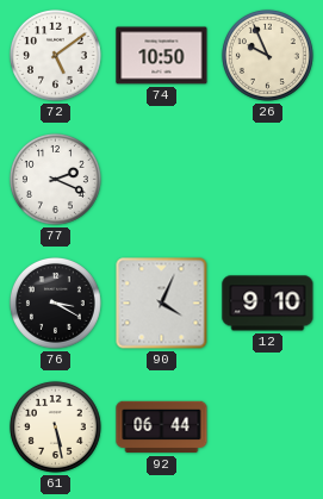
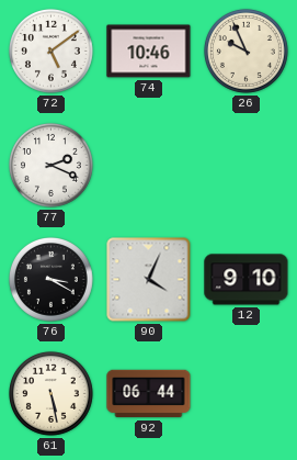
74: 10:50 -> 10:46 (149, 52)
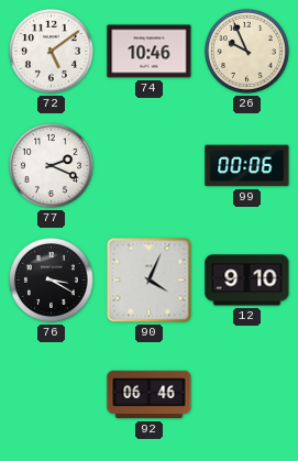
99: none -> 00:06 (247, 166)
61: 5:28 -> none (50, 393)
92: 06:44 -> 06:46 (150, 395)
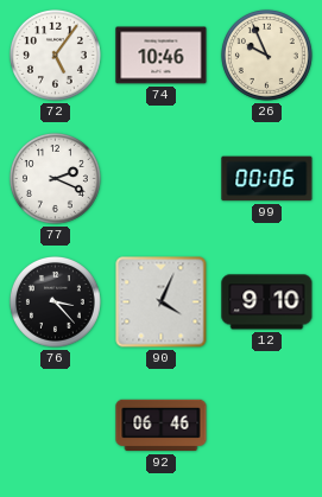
72: 5:09 -> 5:06 (55, 55)
76: 3:20 -> 3:23 (55, 301)
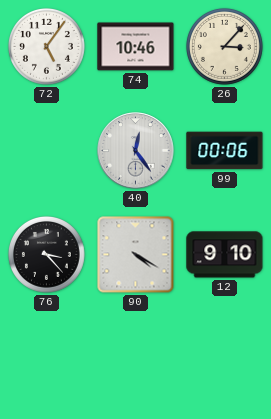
26: 9:56 -> 3:07 (224, 46)
77: 2:19 -> none (55, 178)
40: none -> 12:24 (136, 151)
90: 4:04 -> 4:20 (136, 255)
92: 06:46 -> none (162, 426)
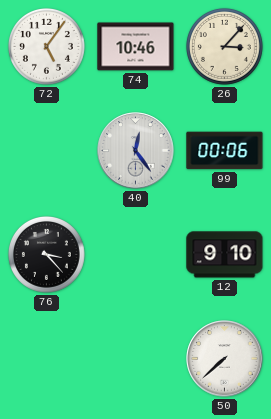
90: 4:20 -> none (136, 255)
50: none -> 7:38 (225, 359)
